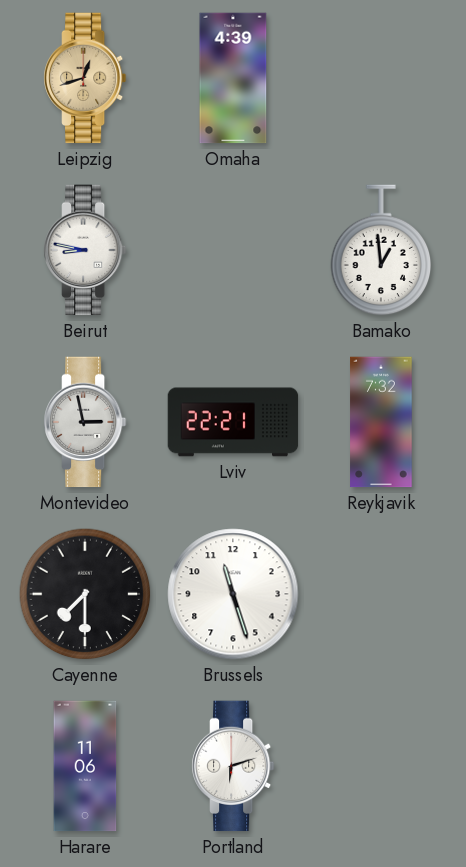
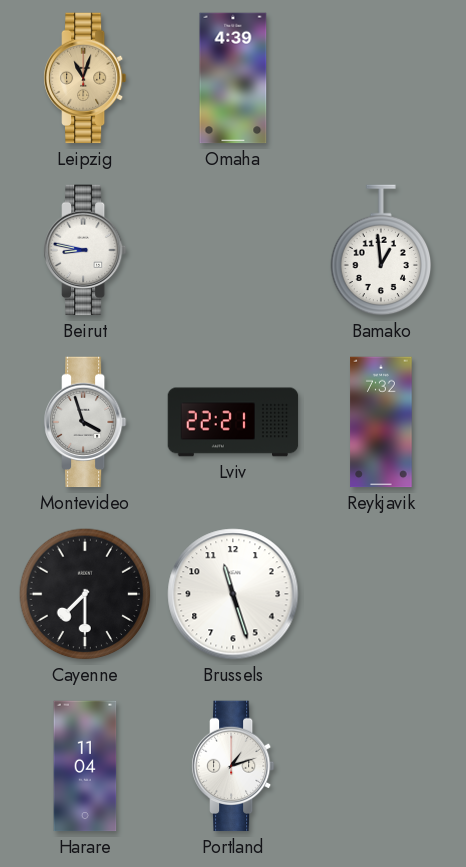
Leipzig: 12:42 -> 11:03 (85, 78)
Montevideo: 2:58 -> 3:57 (85, 422)
Harare: 11:06 -> 11:04 (85, 766)
Portland: 6:12 -> 1:12 (233, 766)
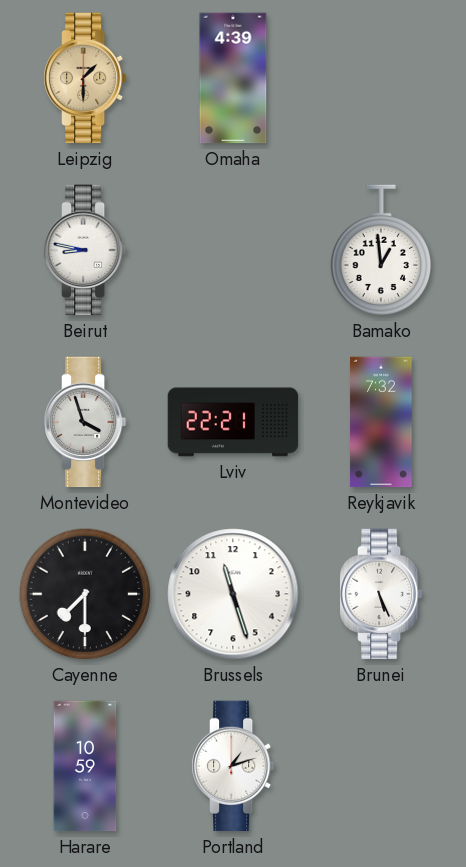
Leipzig: 11:03 -> 1:30 (85, 78)
Brunei: none -> 5:26 (381, 594)
Harare: 11:04 -> 10:59 (85, 766)
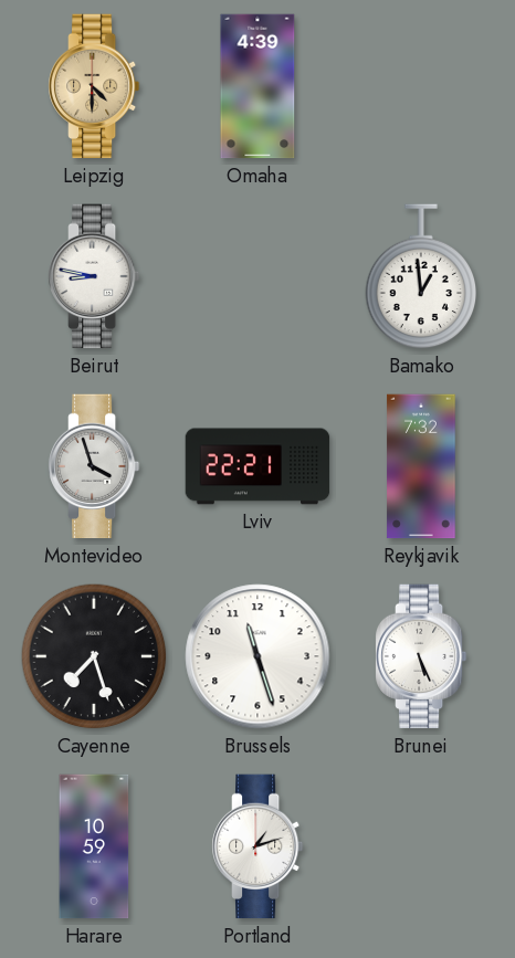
Leipzig: 1:30 -> 4:30 (94, 86)
Cayenne: 7:30 -> 7:27 (94, 656)
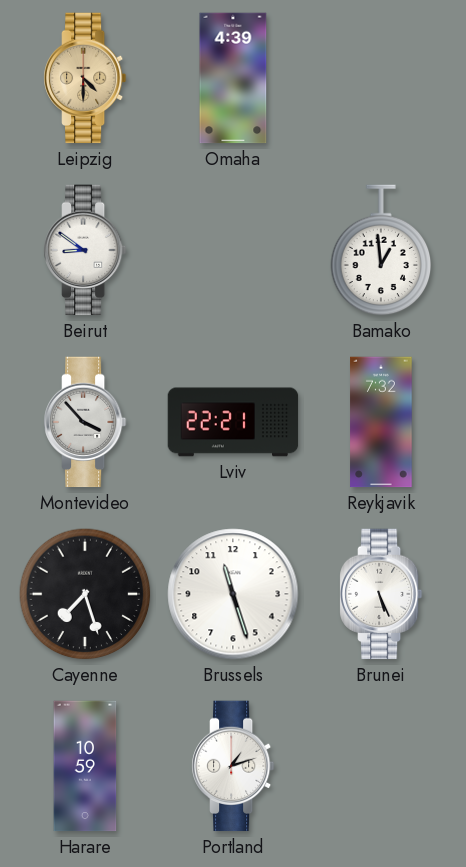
Beirut: 8:47 -> 8:51 (85, 250)
Montevideo: 3:57 -> 3:53 (85, 422)
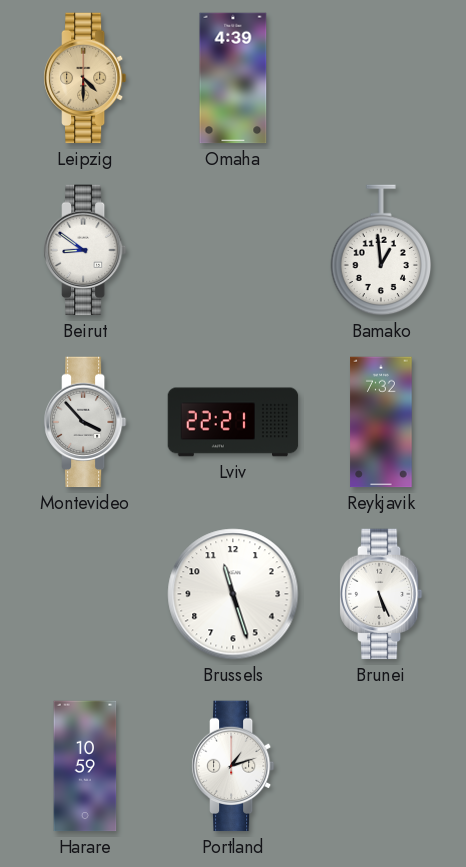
Cayenne: 7:27 -> none (85, 594)
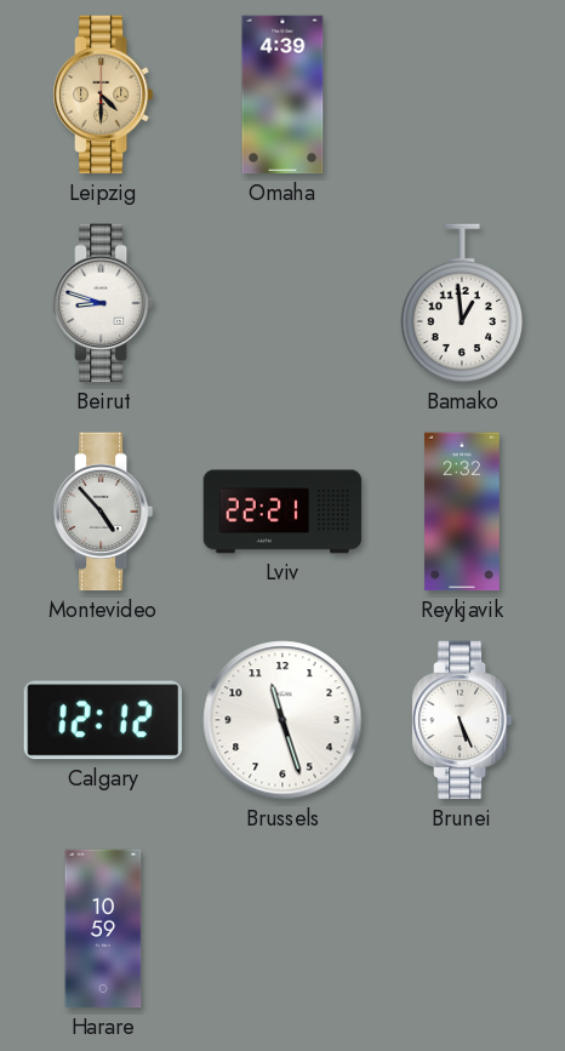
Beirut: 8:51 -> 8:48 (103, 303)
Montevideo: 3:53 -> 4:53 (103, 512)
Reykjavik: 7:32 -> 2:32 (462, 512)
Calgary: none -> 12:12 (102, 720)
Portland: 1:12 -> none (233, 766)
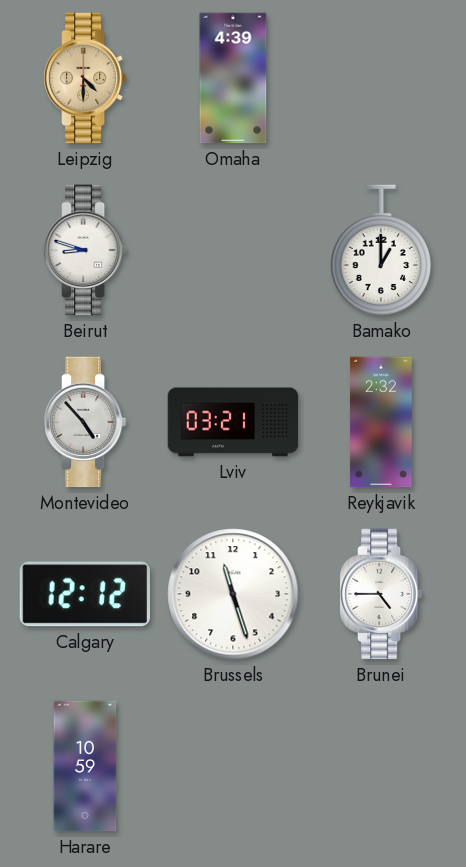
Bamako: 12:59 -> 1:00 (381, 250)
Lviv: 22:21 -> 03:21 (233, 422)
Brunei: 5:26 -> 4:45 (381, 594)
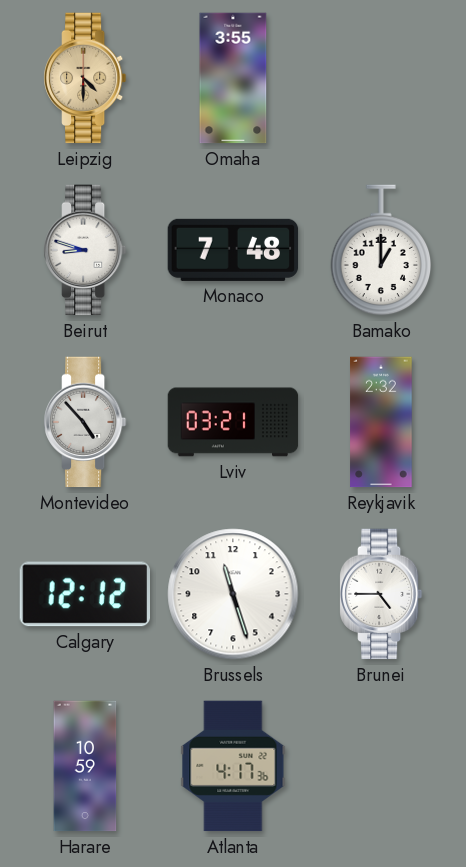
Omaha: 4:39 -> 3:55 (233, 78)
Monaco: none -> 7:48 (233, 250)
Atlanta: none -> 4:17 (233, 766)
